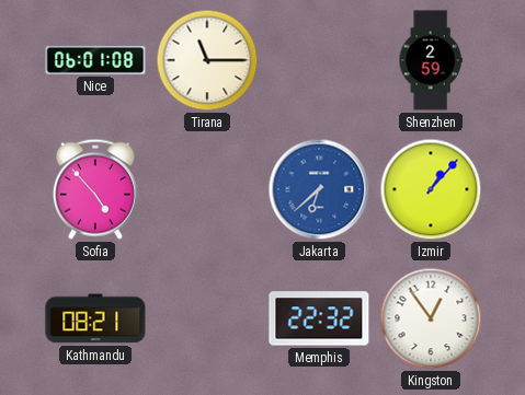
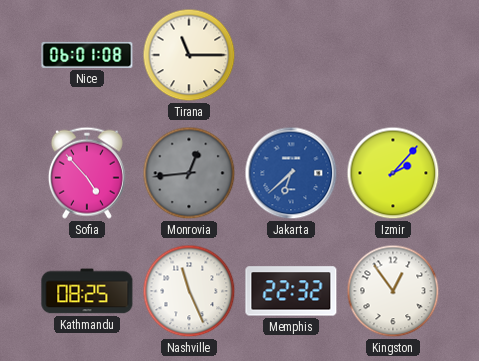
Shenzhen: 2:59 -> none (431, 60)
Monrovia: none -> 12:44 (189, 173)
Izmir: 1:07 -> 2:07 (393, 173)
Kathmandu: 08:21 -> 08:25 (87, 291)
Nashville: none -> 11:26 (189, 291)
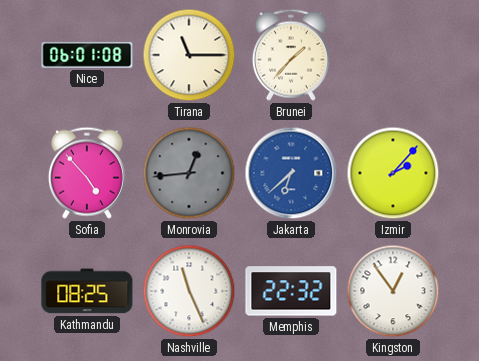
Brunei: none -> 1:37 (291, 55)
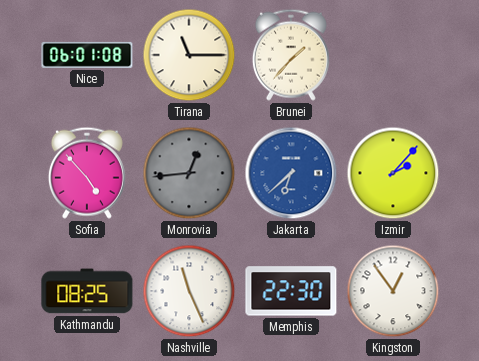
Memphis: 22:32 -> 22:30 (291, 291)
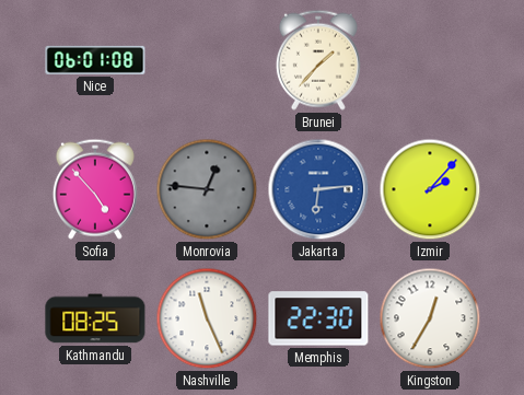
Tirana: 11:15 -> none (189, 55)
Monrovia: 12:44 -> 12:46 (207, 189)
Jakarta: 6:38 -> 6:14 (318, 189)
Kingston: 12:54 -> 12:35 (430, 318)
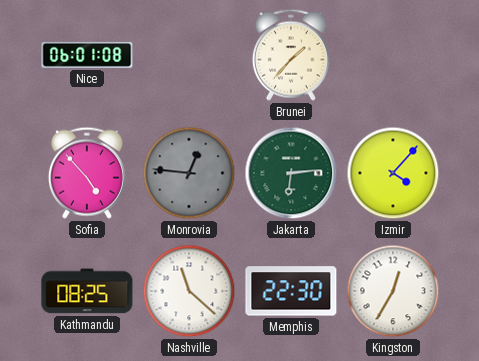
Jakarta dial: blue -> green (291, 173)
Izmir: 2:07 -> 4:07 (393, 173)
Nashville: 11:26 -> 11:22 (189, 291)
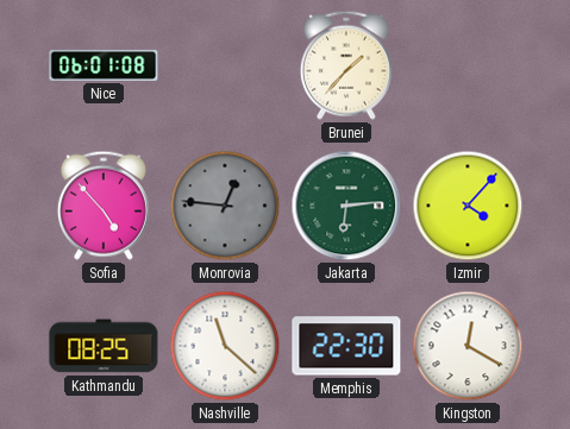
Kingston: 12:35 -> 12:20 (468, 346)
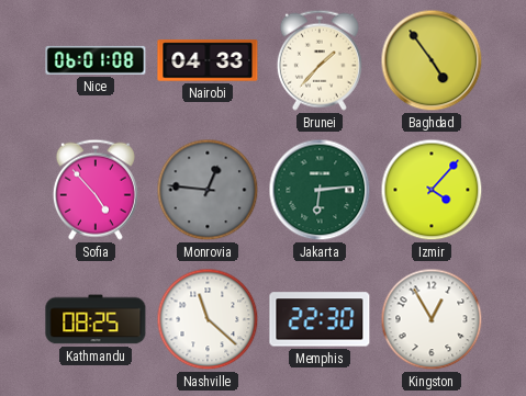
Nairobi: none -> 04:33 (208, 60)
Baghdad: none -> 4:54 (432, 60)
Kingston: 12:20 -> 12:55 (432, 319)
